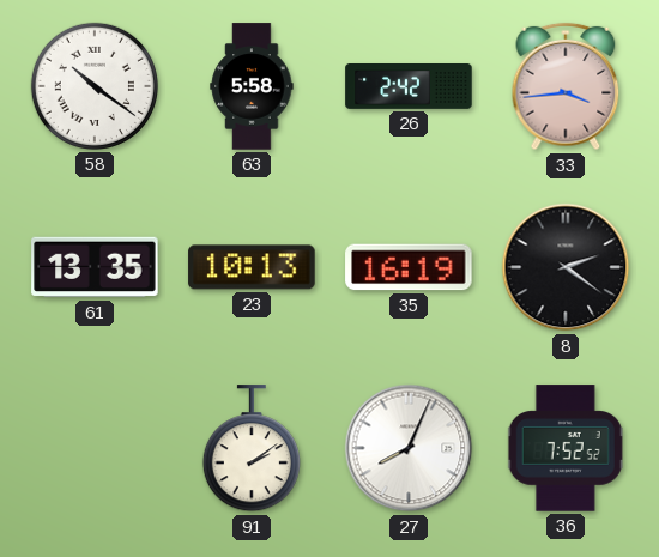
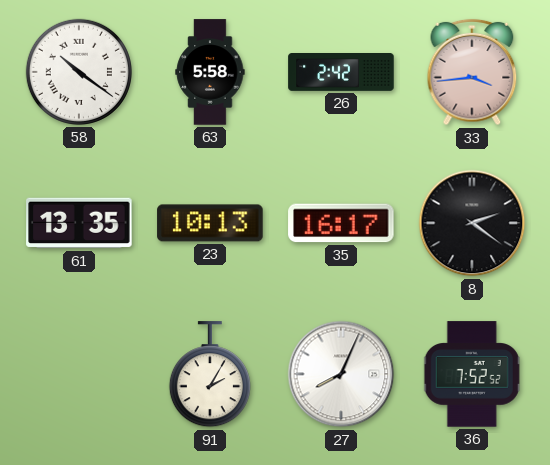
35: 16:19 -> 16:17 (341, 223)
91: 2:09 -> 2:05 (210, 375)
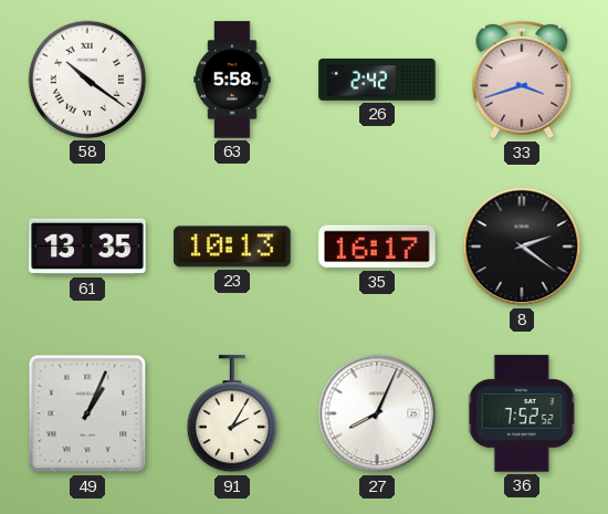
33: 3:44 -> 3:42 (522, 80)
49: none -> 1:04 (87, 413)
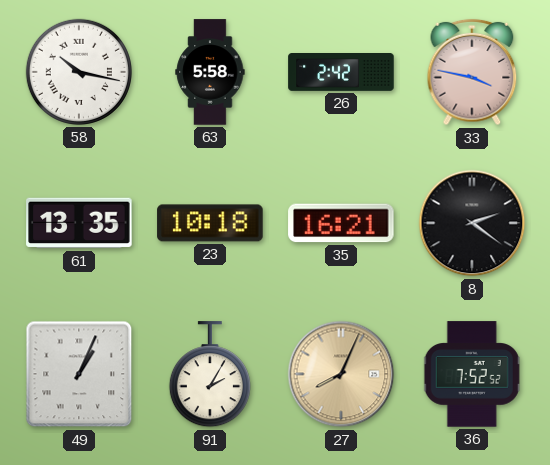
58: 10:21 -> 10:17 (79, 72)
33: 3:42 -> 3:47 (472, 72)
23: 10:13 -> 10:18 (210, 223)
35: 16:17 -> 16:21 (341, 223)
27 dial: white -> champagne (341, 374)
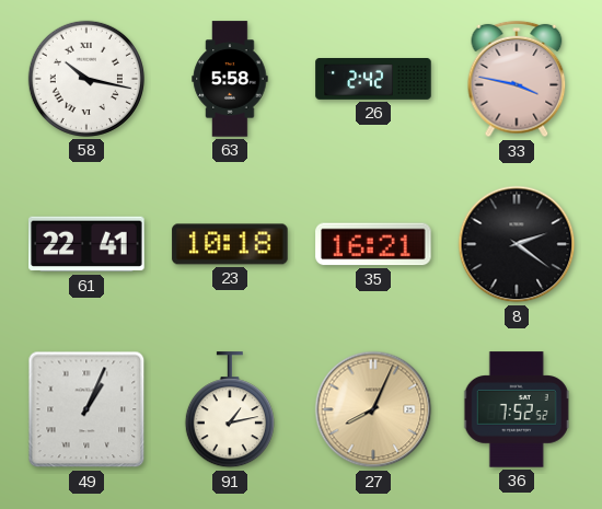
61: 13:35 -> 22:41 (86, 244)
91: 2:05 -> 1:13 (230, 410)
